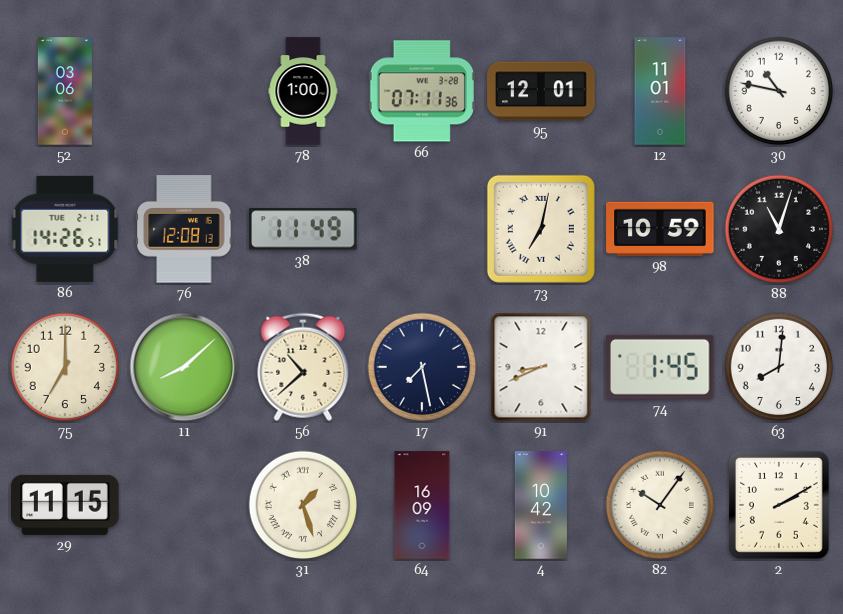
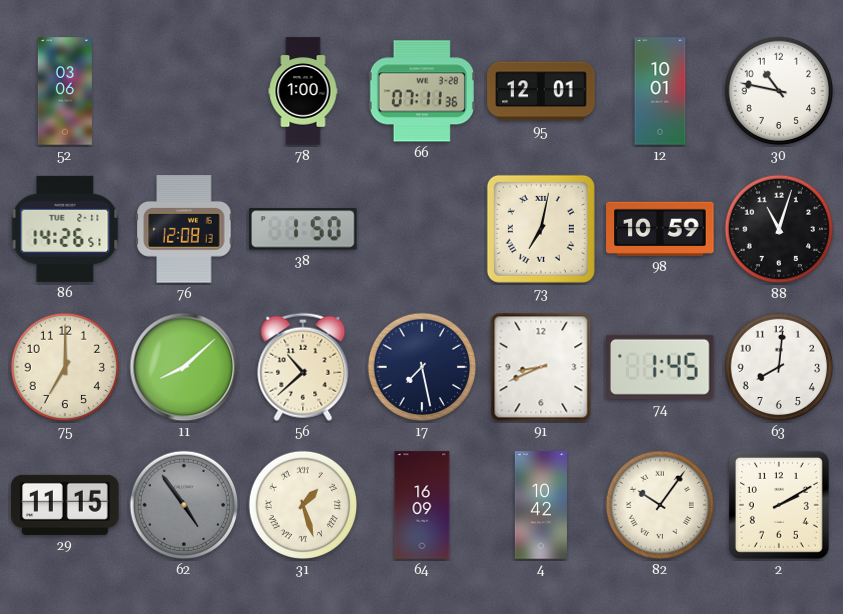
12: 11:01 -> 10:01 (660, 91)
38: 11:49 -> 1:50 (303, 229)
62: none -> 4:54 (184, 505)
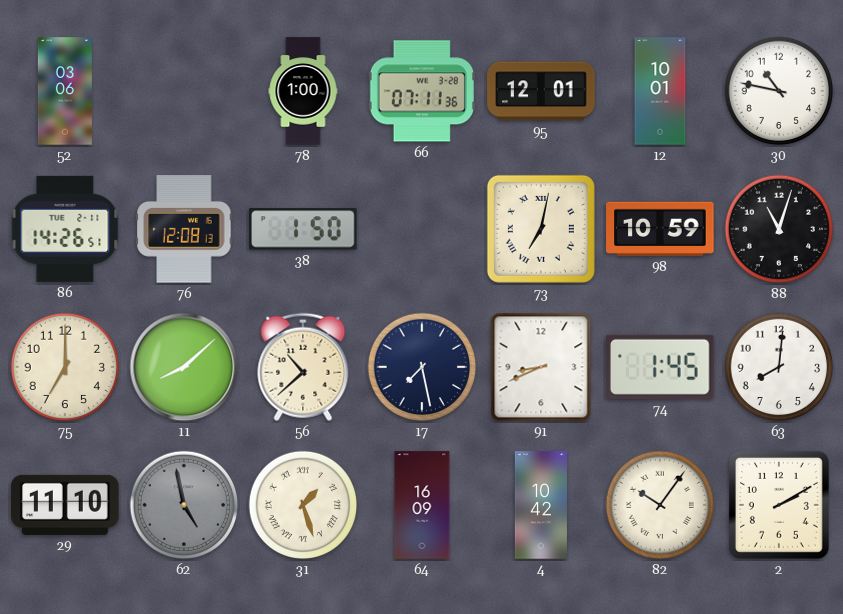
29: 11:15 -> 11:10 (65, 505)
62: 4:54 -> 4:58 (184, 505)
